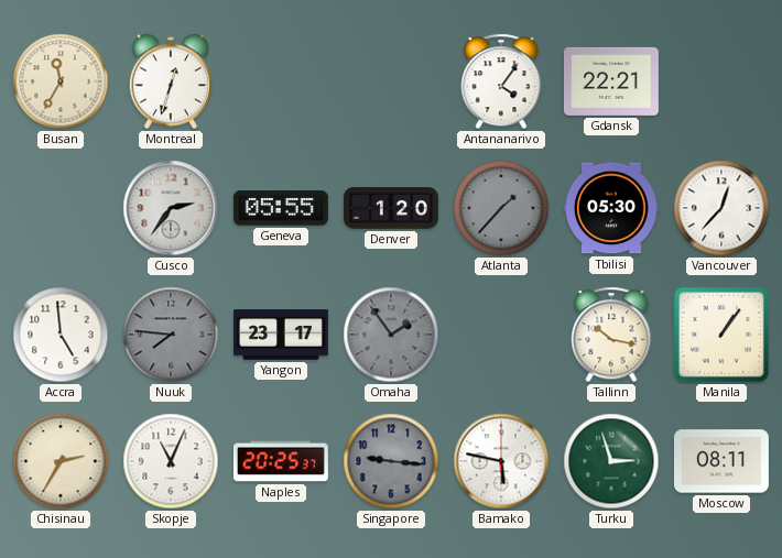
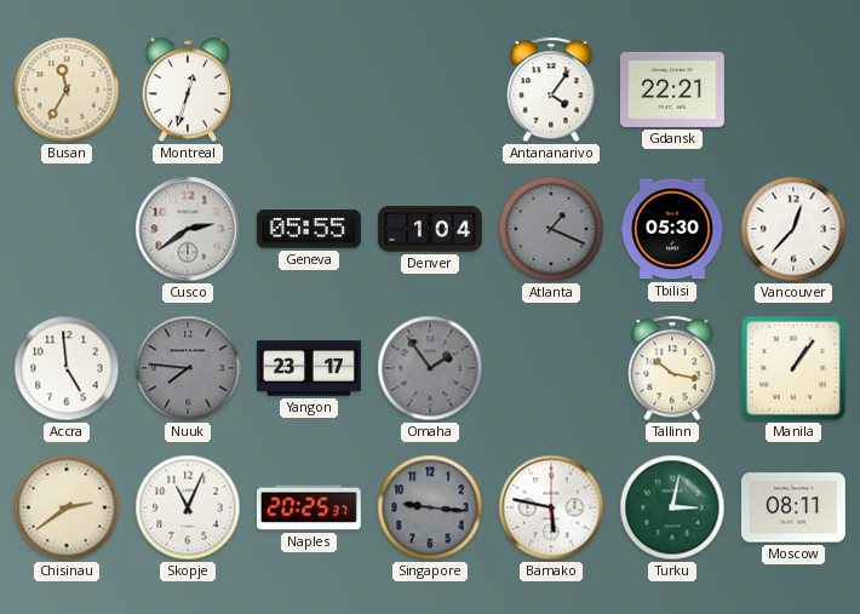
Cusco: 2:36 -> 2:39 (188, 229)
Denver: 1:20 -> 1:04 (430, 229)
Atlanta: 1:37 -> 1:19 (551, 229)
Chisinau: 2:35 -> 2:39 (67, 507)
Turku: 2:57 -> 3:02 (672, 507)
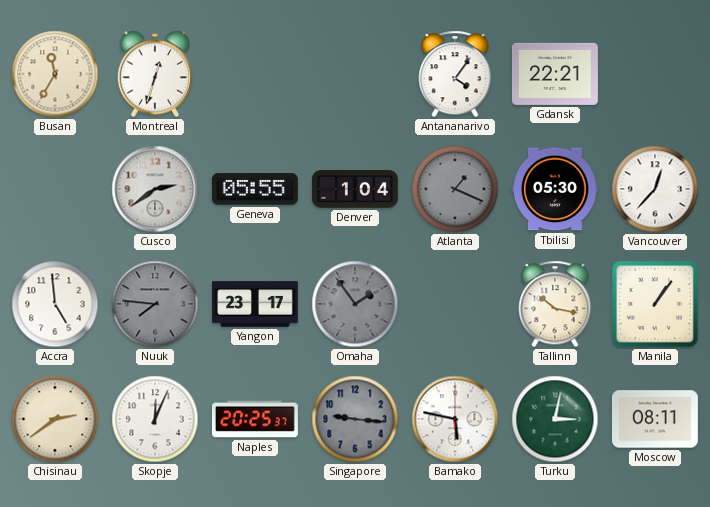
Skopje: 11:04 -> 12:04 (155, 419)
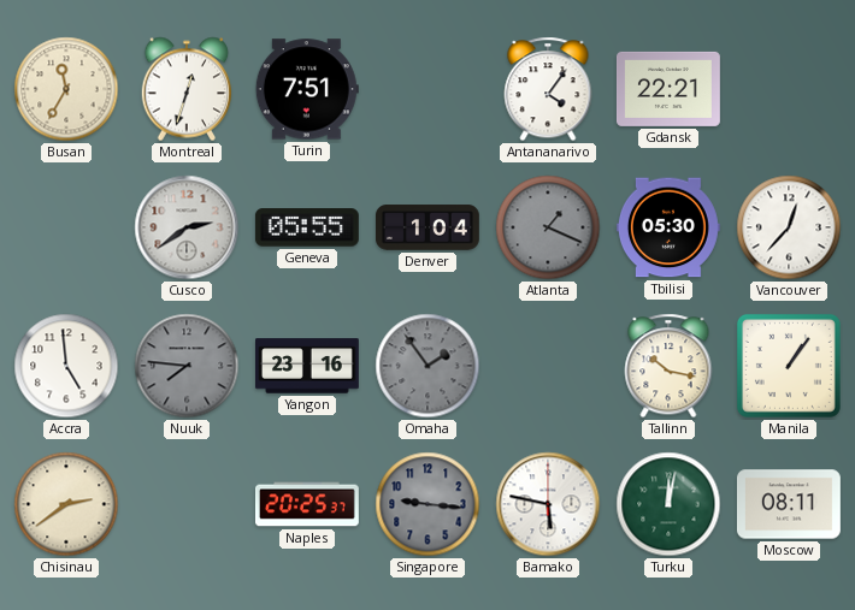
Turin: none -> 7:51 (307, 89)
Yangon: 23:17 -> 23:16 (308, 366)
Skopje: 12:04 -> none (155, 419)
Turku: 3:02 -> 12:02 (668, 504)
